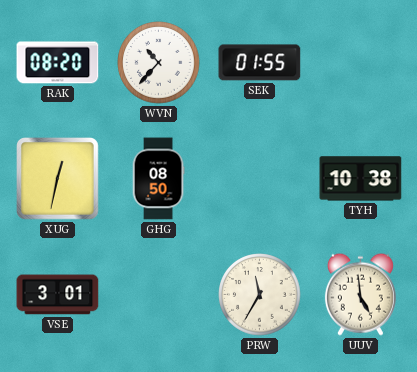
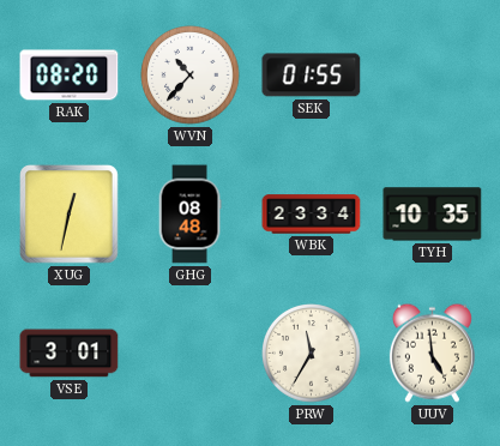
GHG: 08:50 -> 08:48 (189, 215)
WBK: none -> 23:34 (312, 215)
TYH: 10:38 -> 10:35 (433, 215)
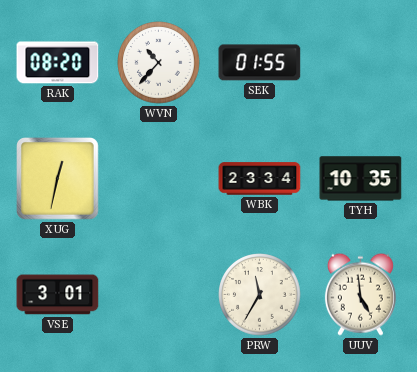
GHG: 08:48 -> none (189, 215)
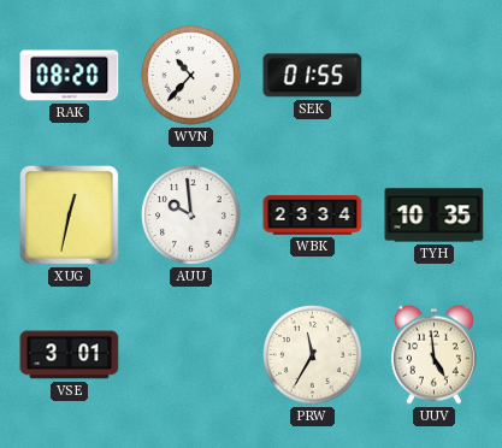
AUU: none -> 9:59 (191, 216)
